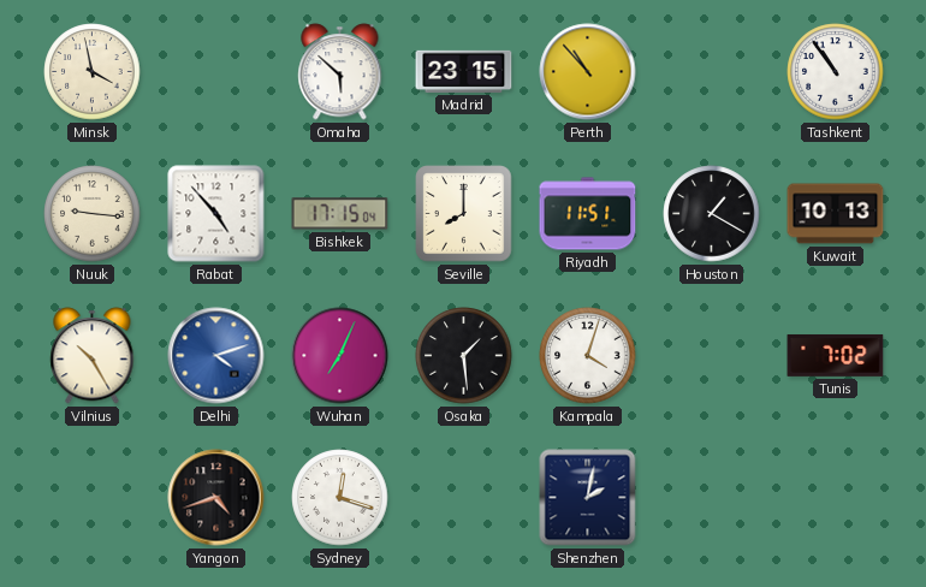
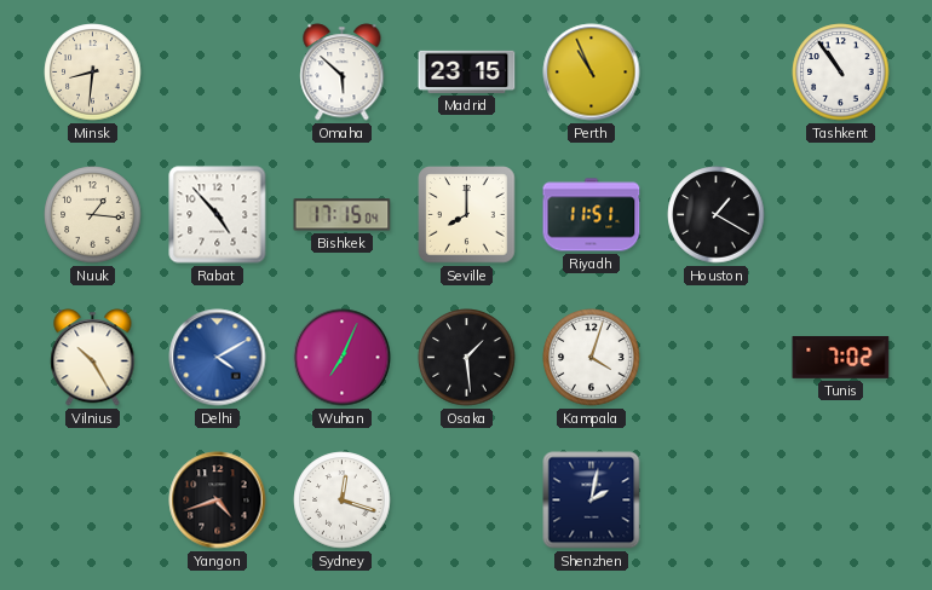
Minsk: 3:58 -> 8:31 (93, 73)
Perth: 10:53 -> 10:56 (592, 73)
Nuuk: 9:16 -> 1:16 (93, 215)
Kuwait: 10:13 -> none (836, 214)
Delhi: 4:12 -> 4:10 (218, 358)
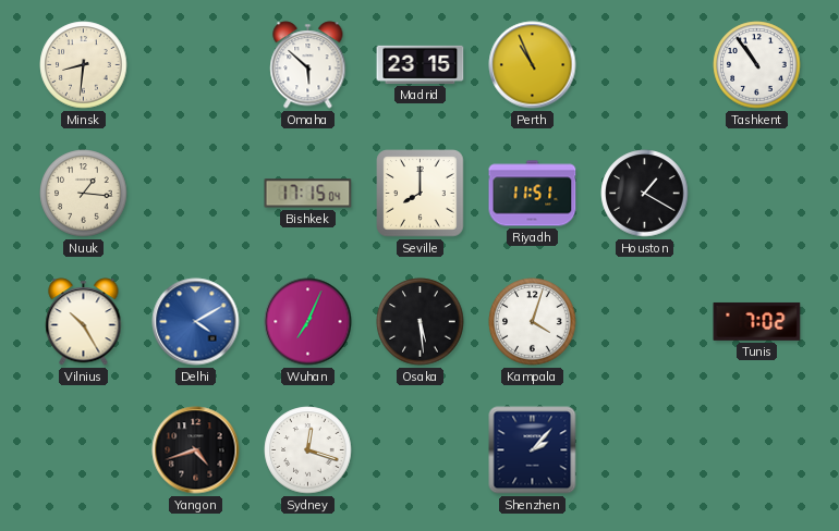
Rabat: 4:53 -> none (218, 215)
Osaka: 1:29 -> 5:29 (421, 322)
Shenzhen: 2:02 -> 2:07 (533, 450)
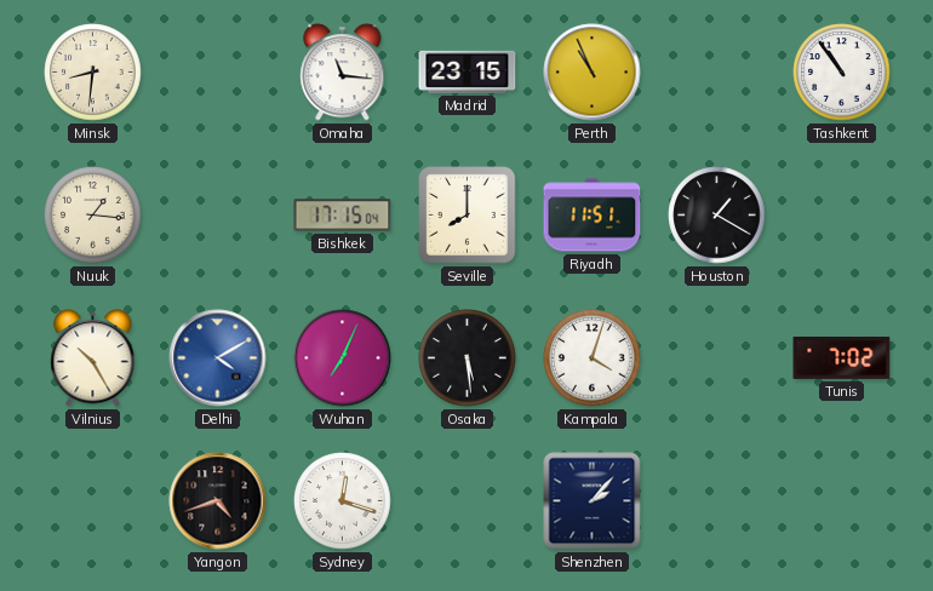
Omaha: 5:52 -> 11:16 (343, 73)
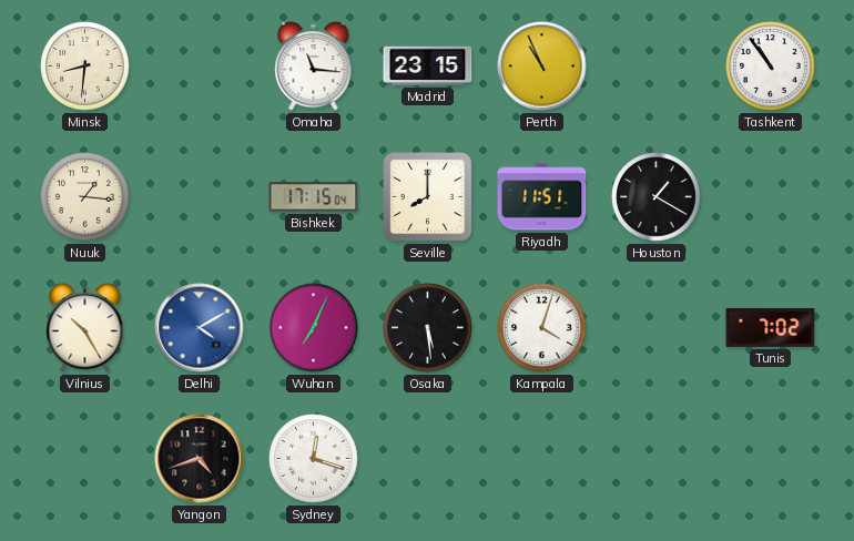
Shenzhen: 2:07 -> none (593, 501)
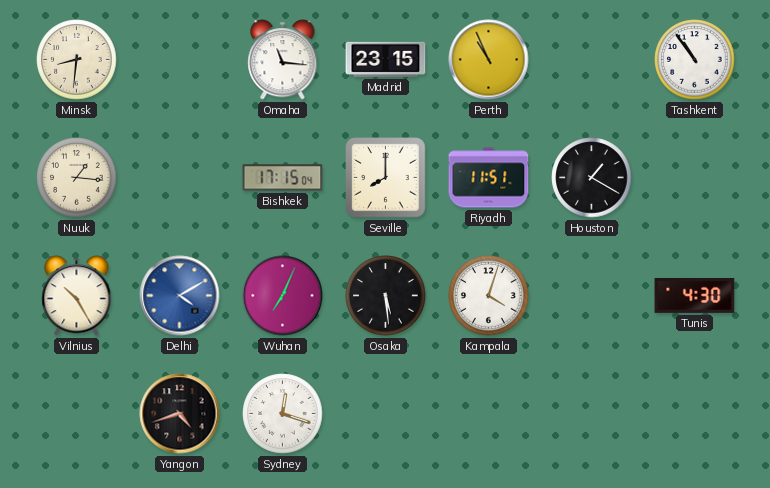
Tunis: 7:02 -> 4:30 (695, 295)
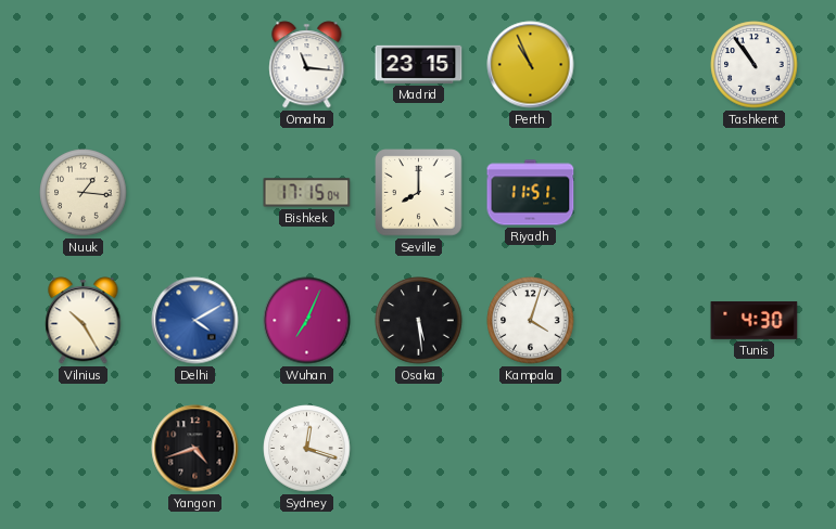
Minsk: 8:31 -> none (77, 60)
Houston: 1:20 -> none (592, 178)
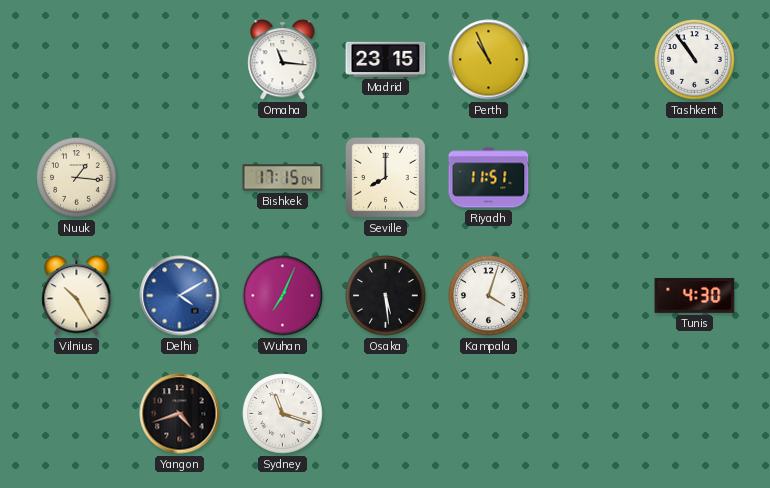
Sydney: 12:18 -> 11:18 (283, 414)
